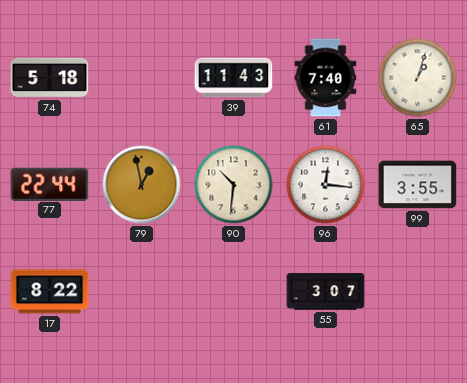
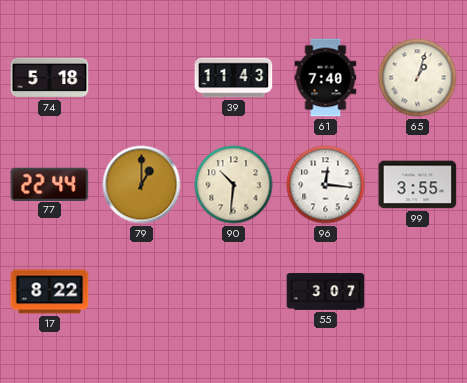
79: 12:58 -> 1:00 (142, 185)
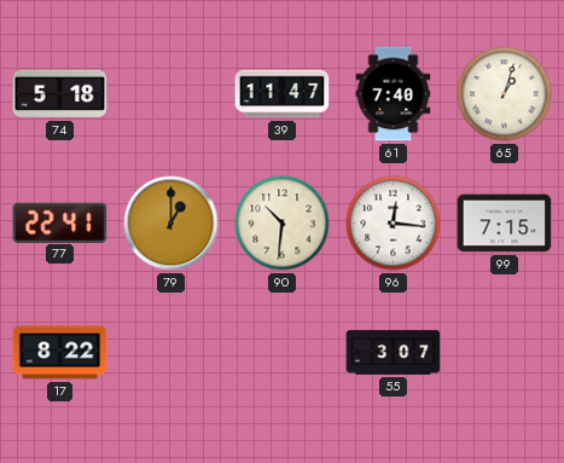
39: 11:43 -> 11:47 (283, 94)
77: 22:44 -> 22:41 (60, 222)
99: 3:55 -> 7:15 (505, 224)
